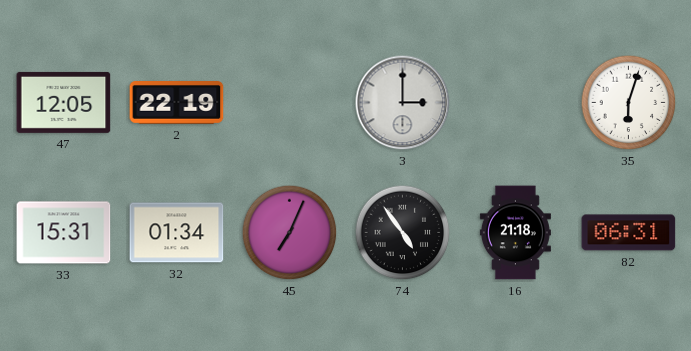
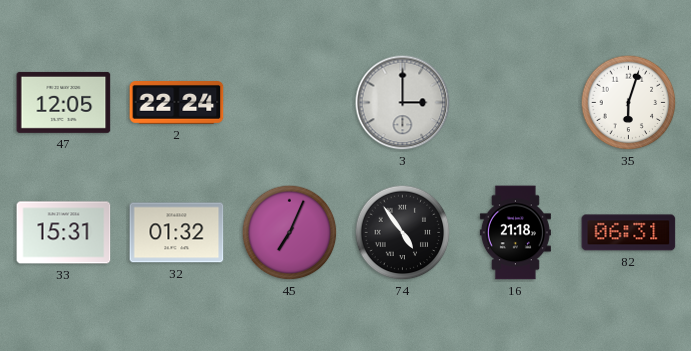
2: 22:19 -> 22:24 (177, 103)
32: 01:34 -> 01:32 (177, 233)
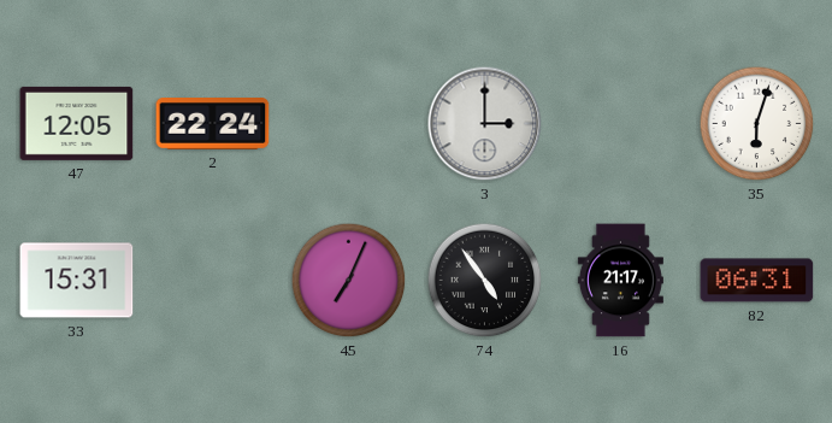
32: 01:32 -> none (177, 233)
16: 21:18 -> 21:17 (620, 281)
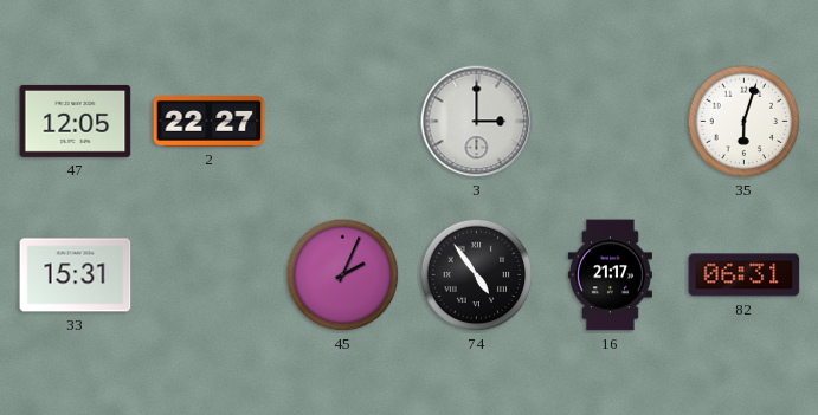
2: 22:24 -> 22:27 (210, 122)
45: 7:04 -> 2:04 (343, 275)
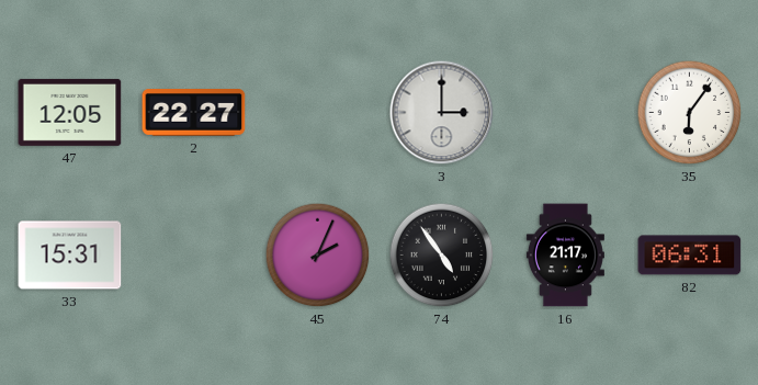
35: 6:03 -> 6:06 (690, 113)
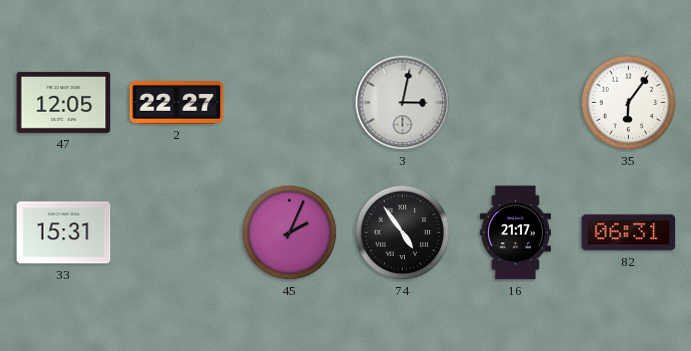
3: 3:00 -> 3:02 (403, 103)
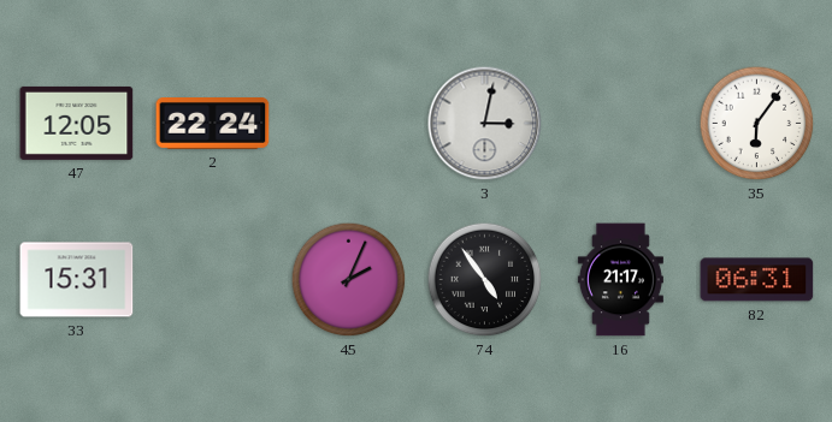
2: 22:27 -> 22:24 (213, 124)
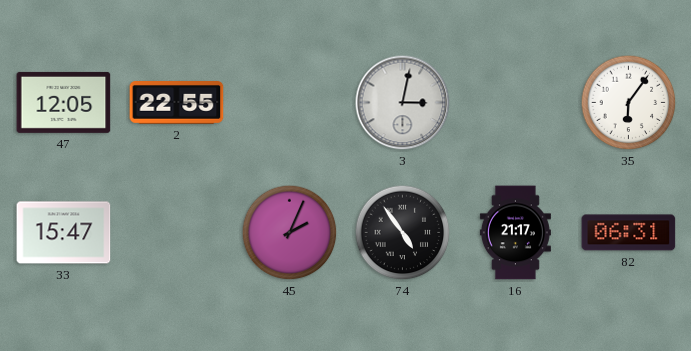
2: 22:24 -> 22:55 (177, 103)
33: 15:31 -> 15:47 (64, 233)
